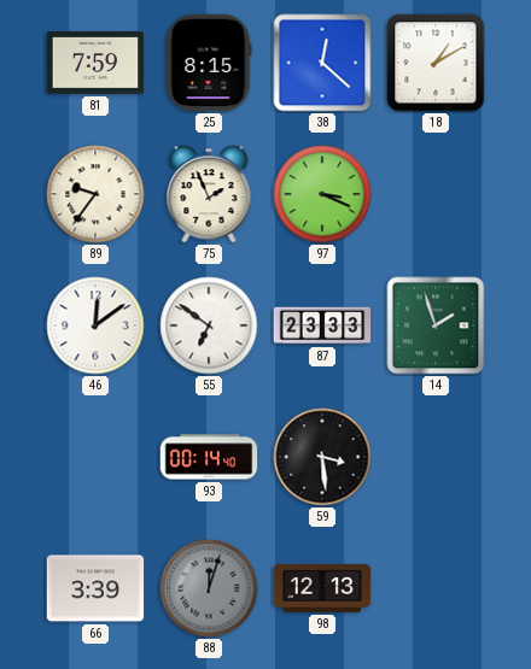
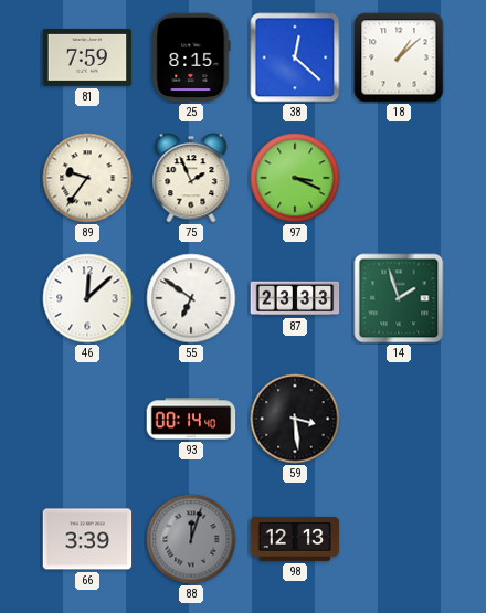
18: 1:10 -> 1:08 (399, 57)
46: 12:09 -> 12:08 (87, 298)
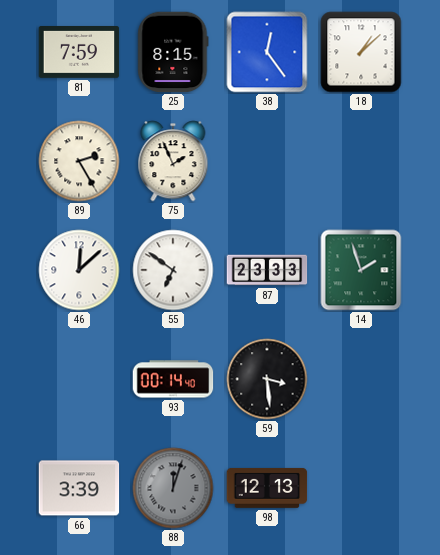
38: 12:22 -> 12:24 (267, 52)
89: 9:36 -> 2:25 (79, 161)
97: 3:19 -> none (295, 178)
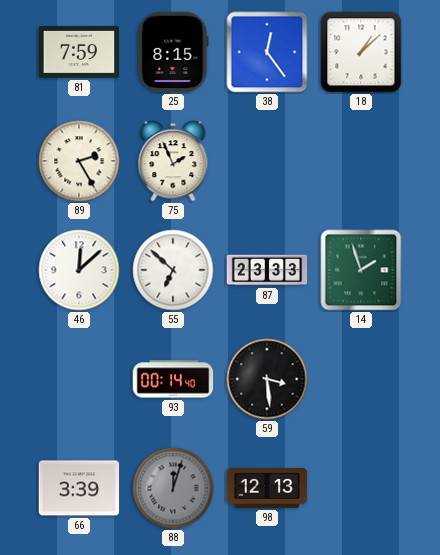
55: 6:51 -> 6:52 (173, 270)
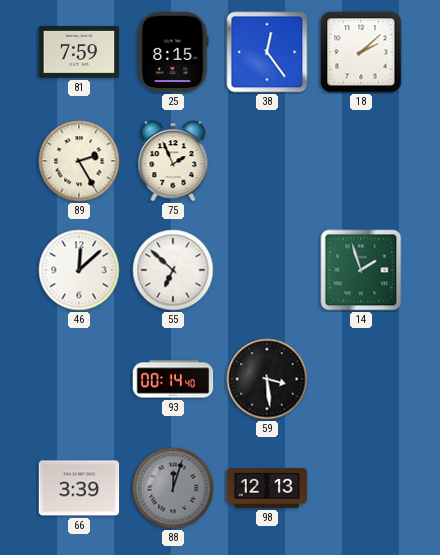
18: 1:08 -> 2:08 (361, 52)
87: 23:33 -> none (267, 270)
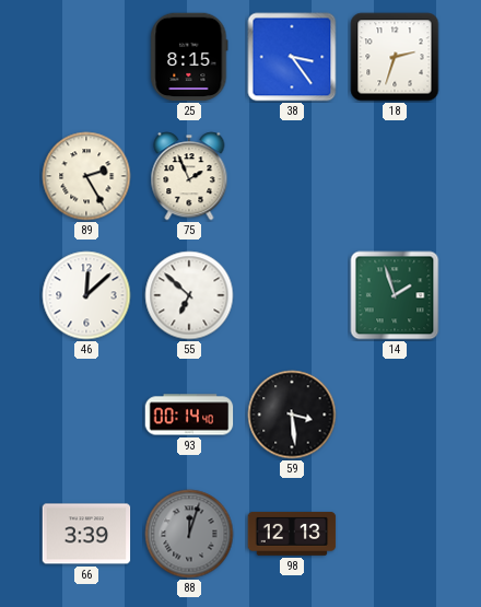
81: 7:59 -> none (79, 53)
38: 12:24 -> 3:24 (292, 57)
18: 2:08 -> 2:33 (395, 57)
